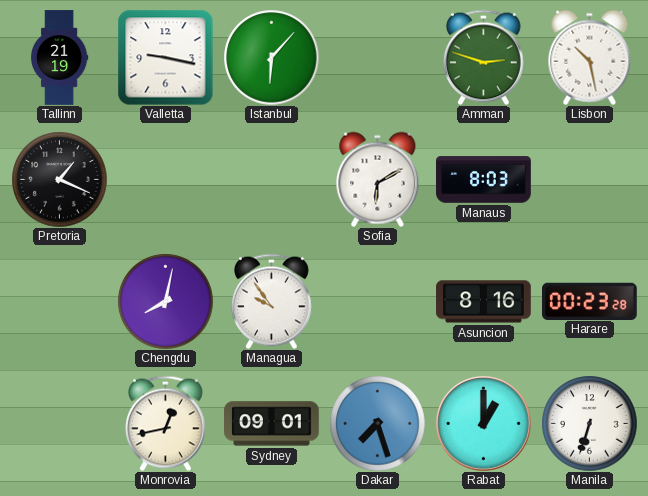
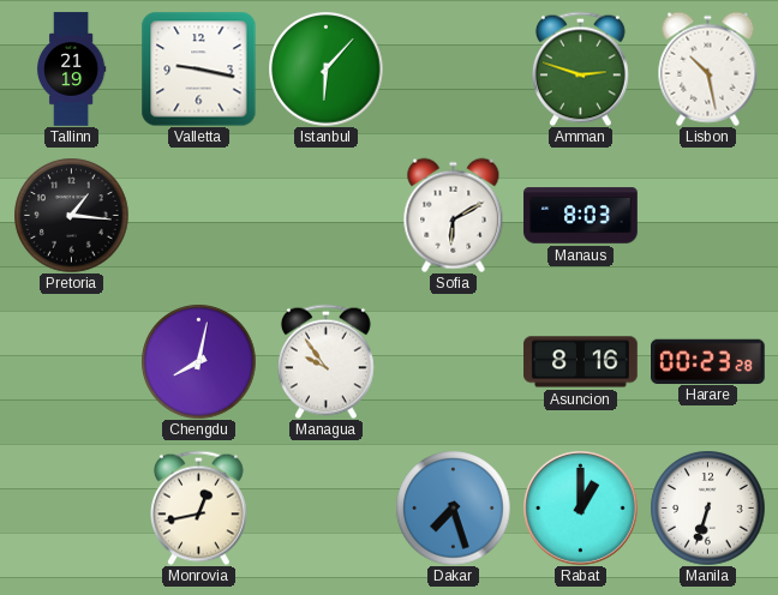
Pretoria: 1:19 -> 1:16 (71, 215)
Sydney: 09:01 -> none (272, 424)
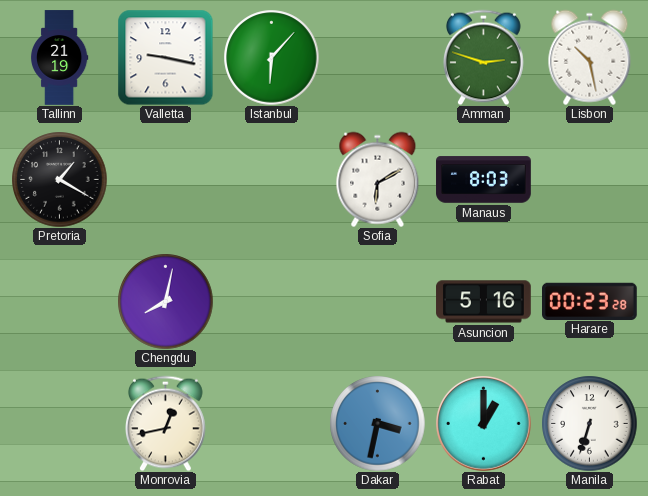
Pretoria: 1:16 -> 1:20 (59, 179)
Managua: 9:54 -> none (327, 361)
Asuncion: 8:16 -> 5:16 (484, 302)
Dakar: 7:27 -> 3:32 (377, 423)
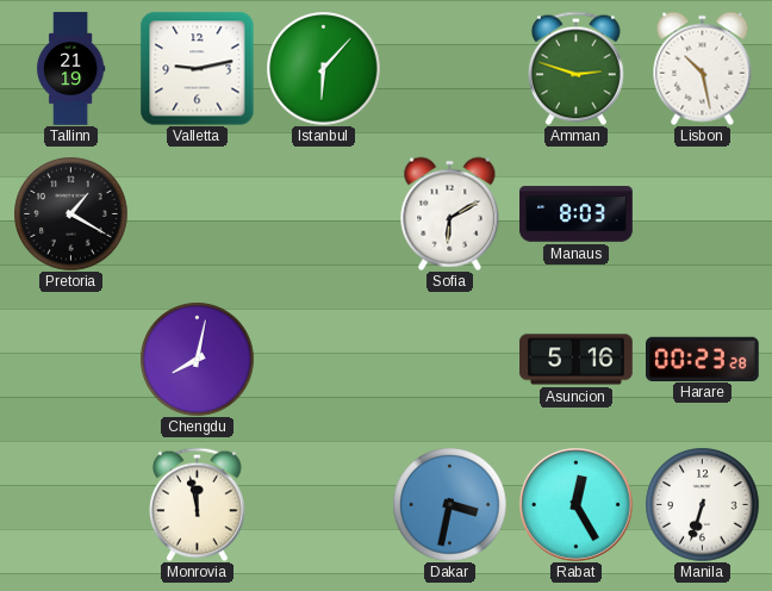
Valletta: 9:17 -> 9:13 (197, 68)
Monrovia: 12:43 -> 11:58 (198, 504)
Rabat: 1:00 -> 12:25 (577, 505)
